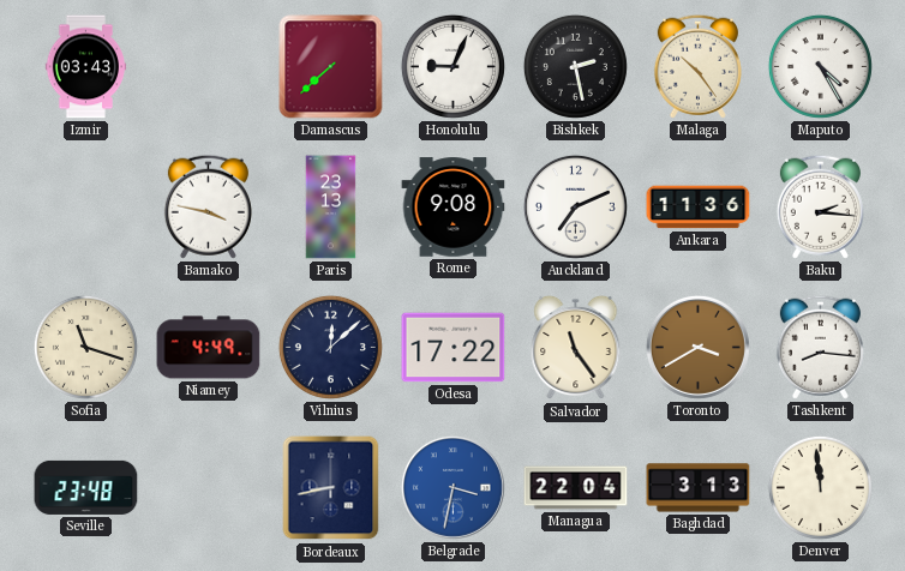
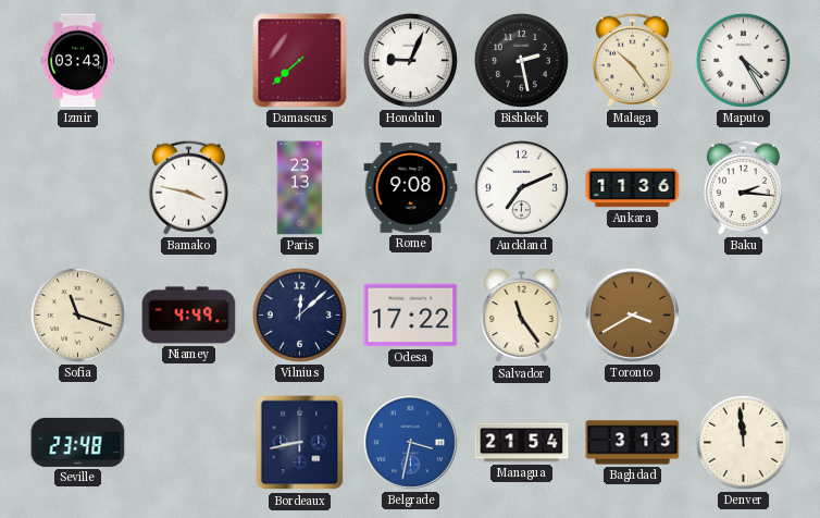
Tashkent: 8:16 -> none (820, 347)
Managua: 22:04 -> 21:54 (522, 443)
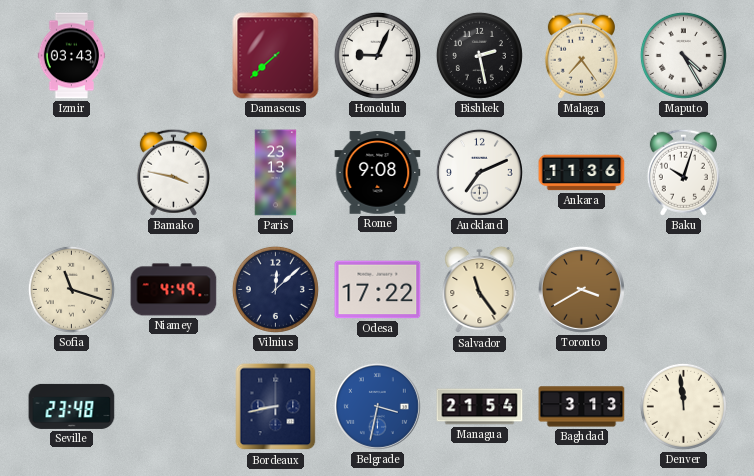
Malaga: 10:24 -> 7:24 (581, 55)
Baku: 2:16 -> 10:03 (683, 172)
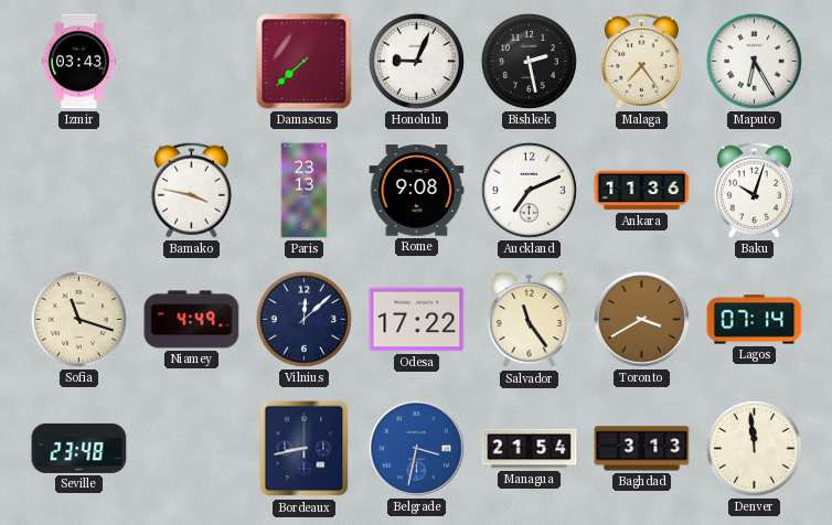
Maputo: 4:25 -> 6:25 (754, 61)
Lagos: none -> 07:14 (755, 320)
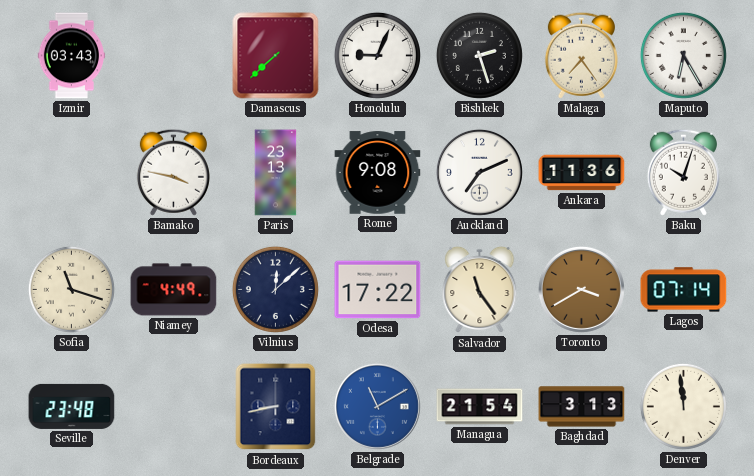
Bishkek: 2:28 -> 2:27 (479, 55)
Belgrade: 3:32 -> 11:10 (377, 406)
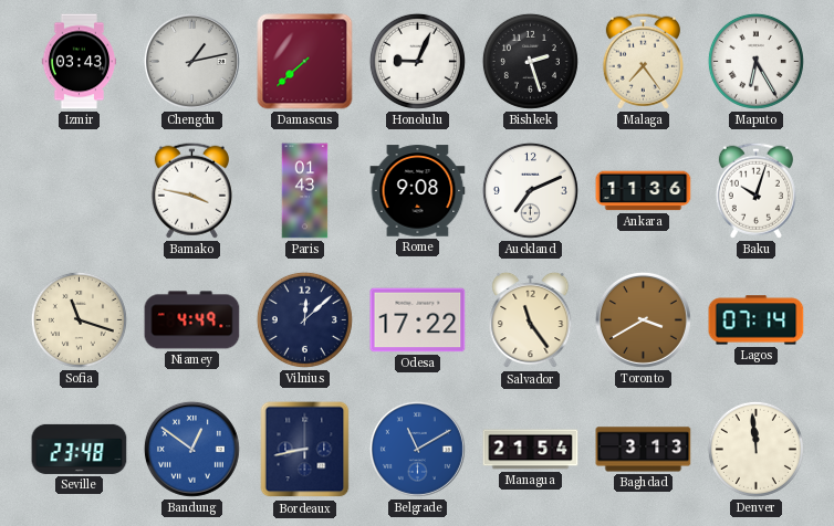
Chengdu: none -> 1:13 (191, 61)
Paris: 23:13 -> 01:43 (305, 191)
Bandung: none -> 12:51 (191, 449)
